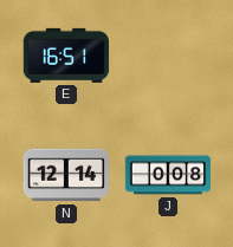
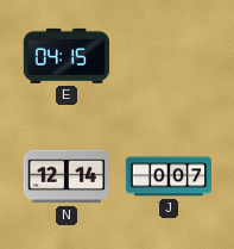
E: 16:51 -> 04:15 (65, 56)
J: 0:08 -> 0:07 (169, 176)
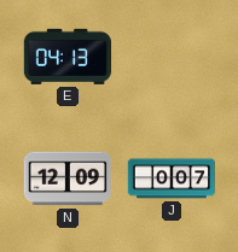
E: 04:15 -> 04:13 (66, 57)
N: 12:14 -> 12:09 (66, 178)
